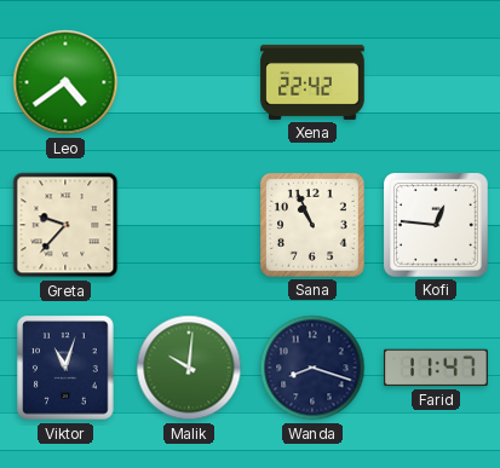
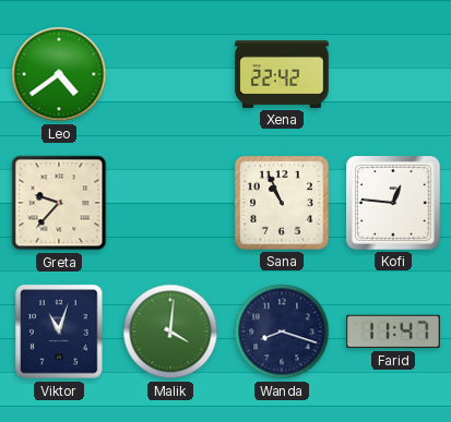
Malik: 10:01 -> 4:01 (170, 331)
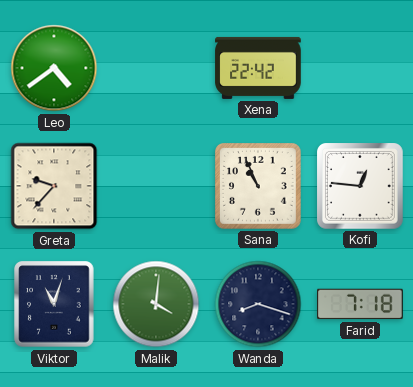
Farid: 11:47 -> 7:18 (360, 304)
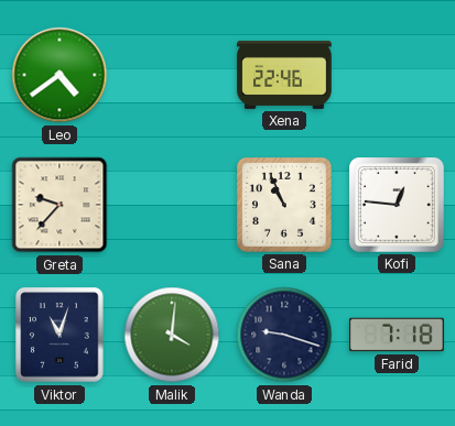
Xena: 22:42 -> 22:46 (284, 75)
Wanda: 8:18 -> 9:18 (284, 335)
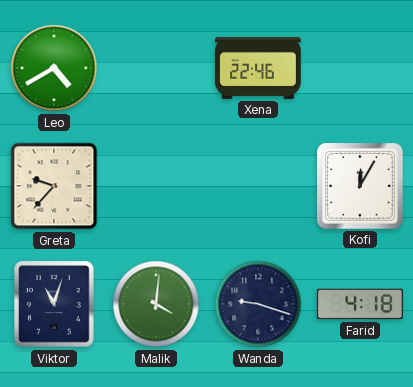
Leo: 4:39 -> 4:40 (54, 68)
Sana: 10:56 -> none (285, 206)
Kofi: 12:46 -> 12:05 (361, 187)
Farid: 7:18 -> 4:18 (360, 304)
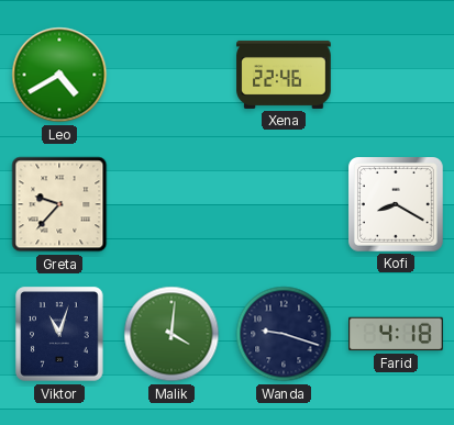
Kofi: 12:05 -> 8:20 (397, 205)
